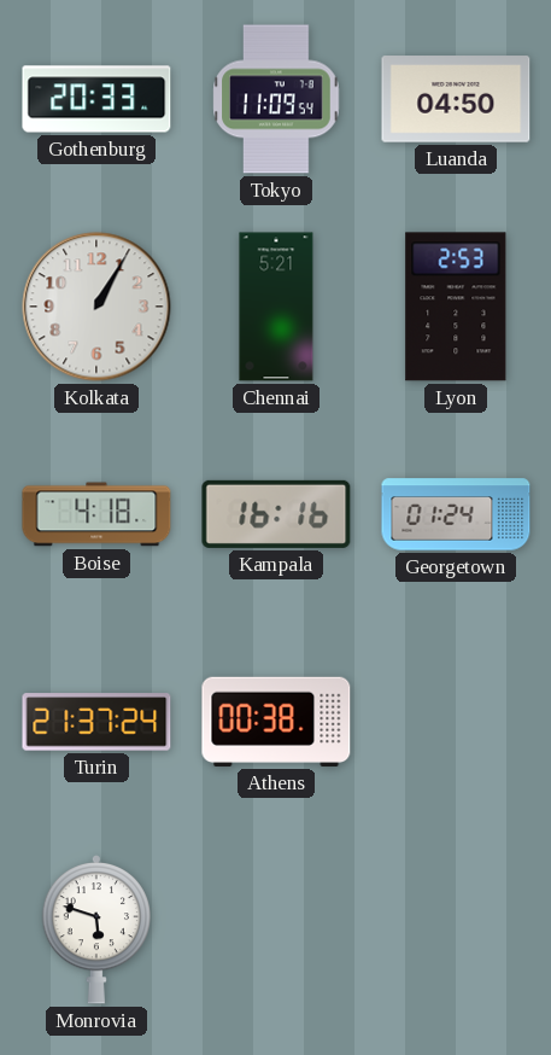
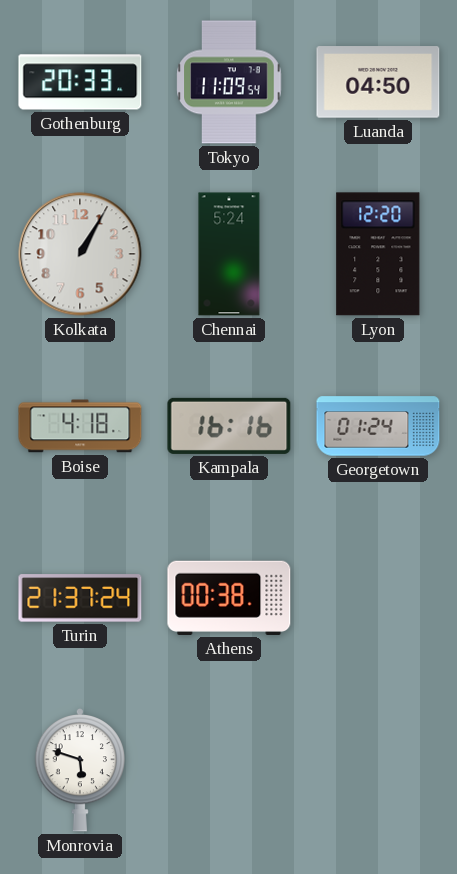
Chennai: 5:21 -> 5:24 (229, 254)
Lyon: 2:53 -> 12:20 (378, 254)
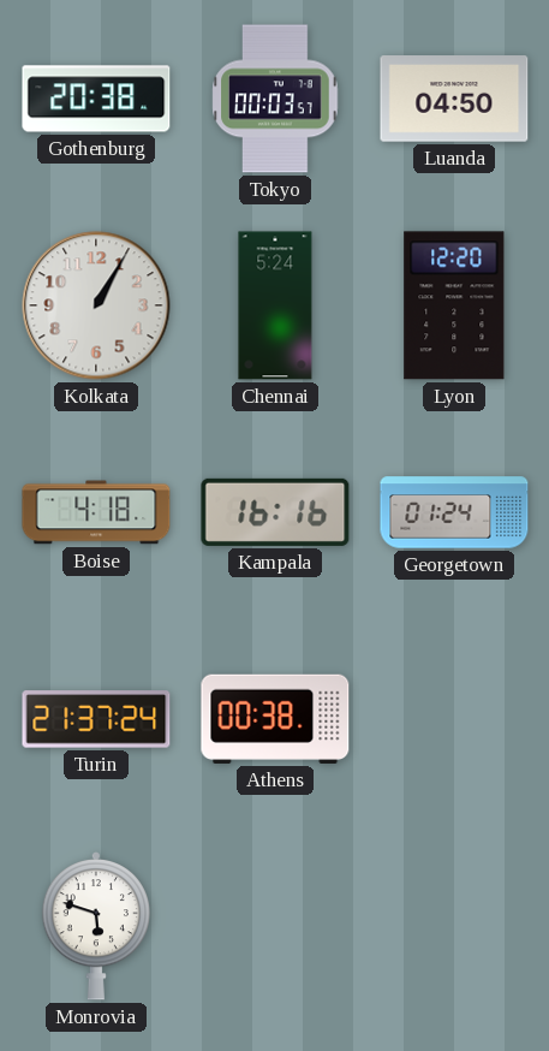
Gothenburg: 20:33 -> 20:38 (96, 99)
Tokyo: 11:09 -> 00:03 (275, 99)
